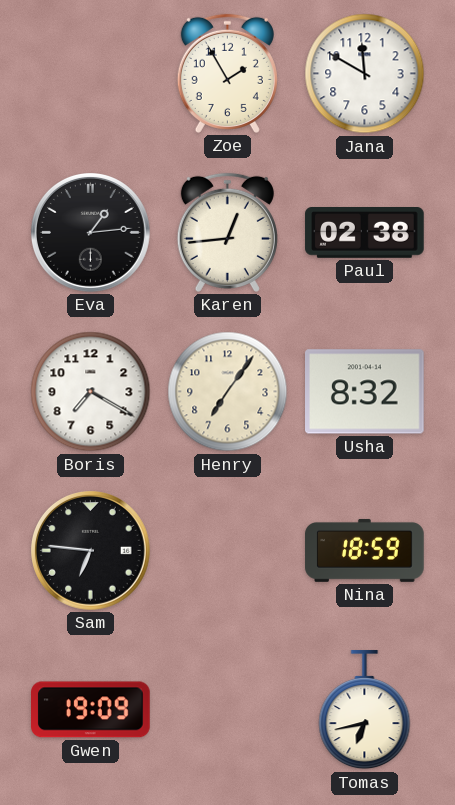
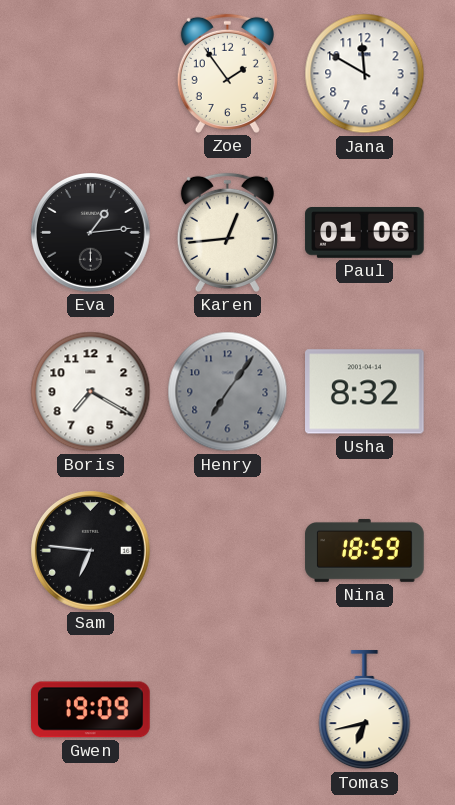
Zoe: 1:55 -> 1:54 (227, 73)
Paul: 02:38 -> 01:06 (365, 233)
Henry dial: cream -> grey (228, 392)
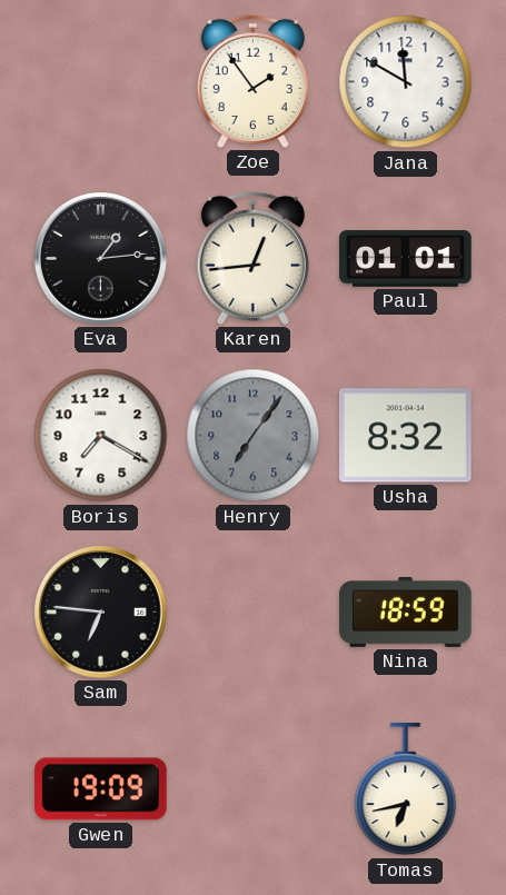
Paul: 01:06 -> 01:01 (406, 259)
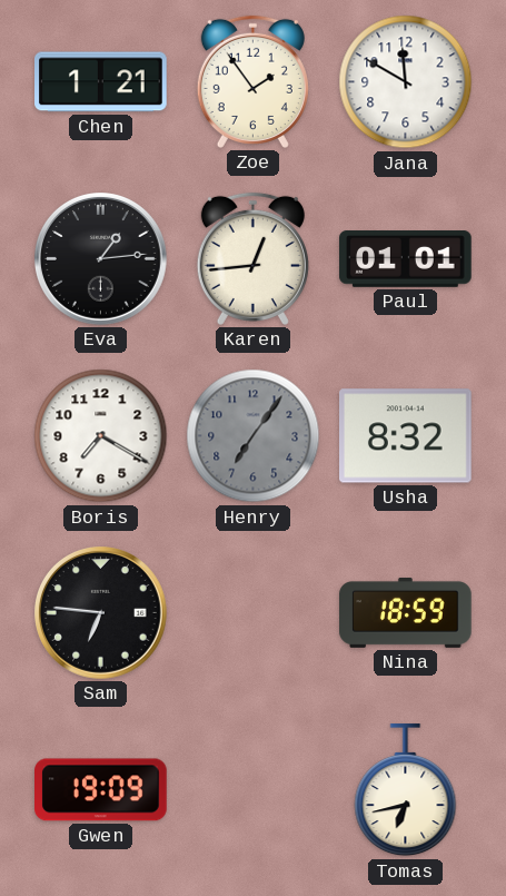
Chen: none -> 1:21 (101, 82)
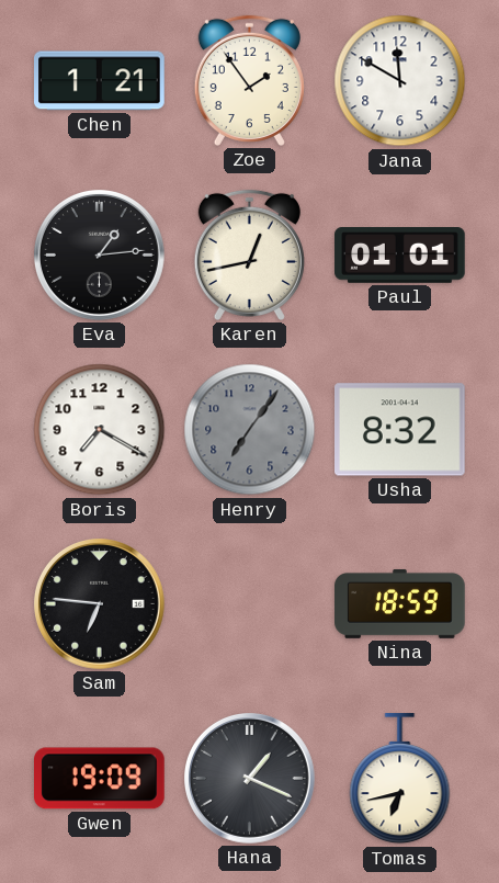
Karen: 12:44 -> 12:43 (249, 254)
Hana: none -> 1:19 (250, 779)
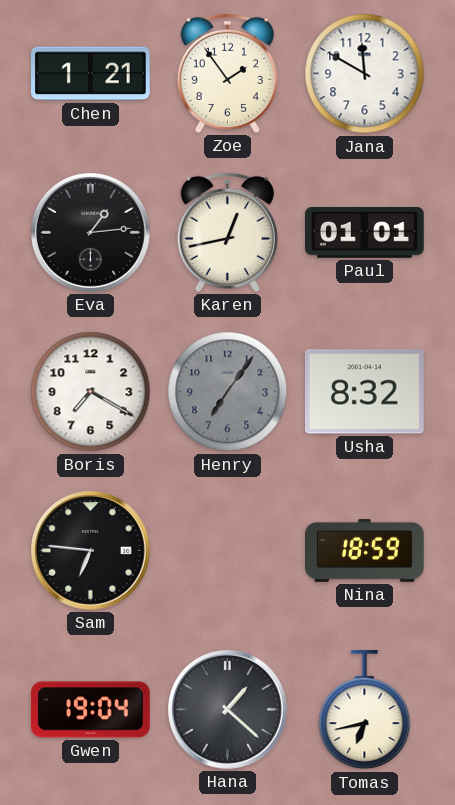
Gwen: 19:09 -> 19:04 (91, 710)
Hana: 1:19 -> 1:22 (228, 710)
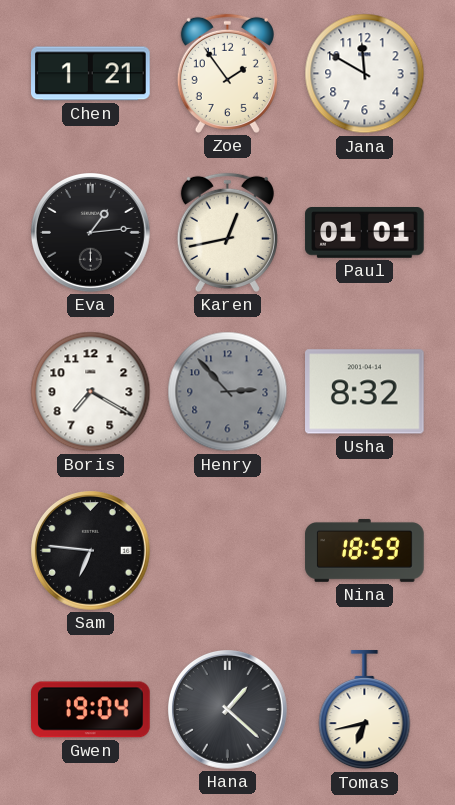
Henry: 7:06 -> 2:53 (228, 392)
